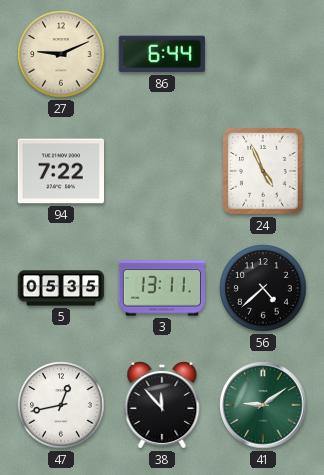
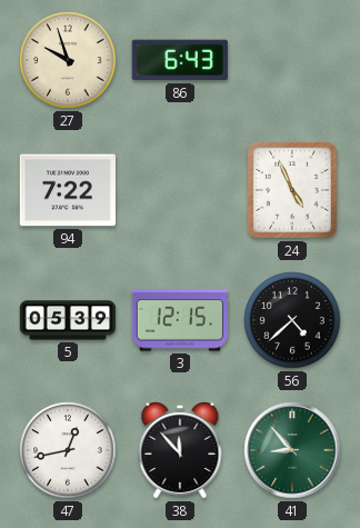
27: 9:11 -> 9:57 (68, 60)
86: 6:44 -> 6:43 (180, 60)
5: 05:35 -> 05:39 (68, 320)
3: 13:11 -> 12:15 (179, 320)
41: 9:09 -> 8:53 (292, 450)
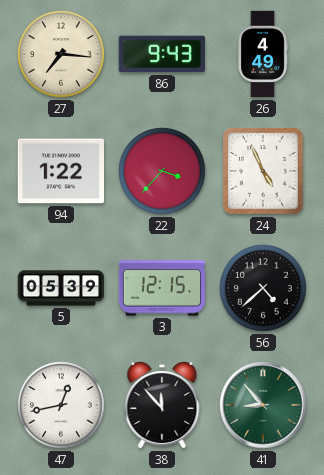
27: 9:57 -> 7:16 (61, 54)
86: 6:43 -> 9:43 (162, 54)
26: none -> 4:49 (263, 54)
94: 7:22 -> 1:22 (60, 171)
22: none -> 3:37 (162, 171)
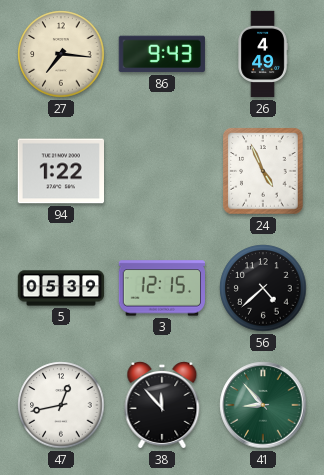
22: 3:37 -> none (162, 171)
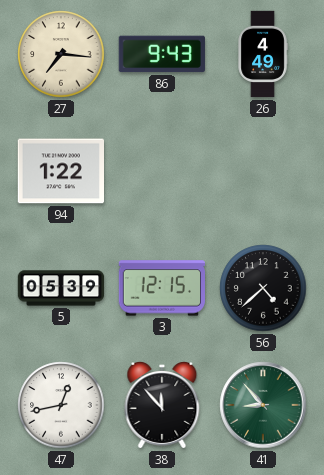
24: 4:56 -> none (263, 171)
